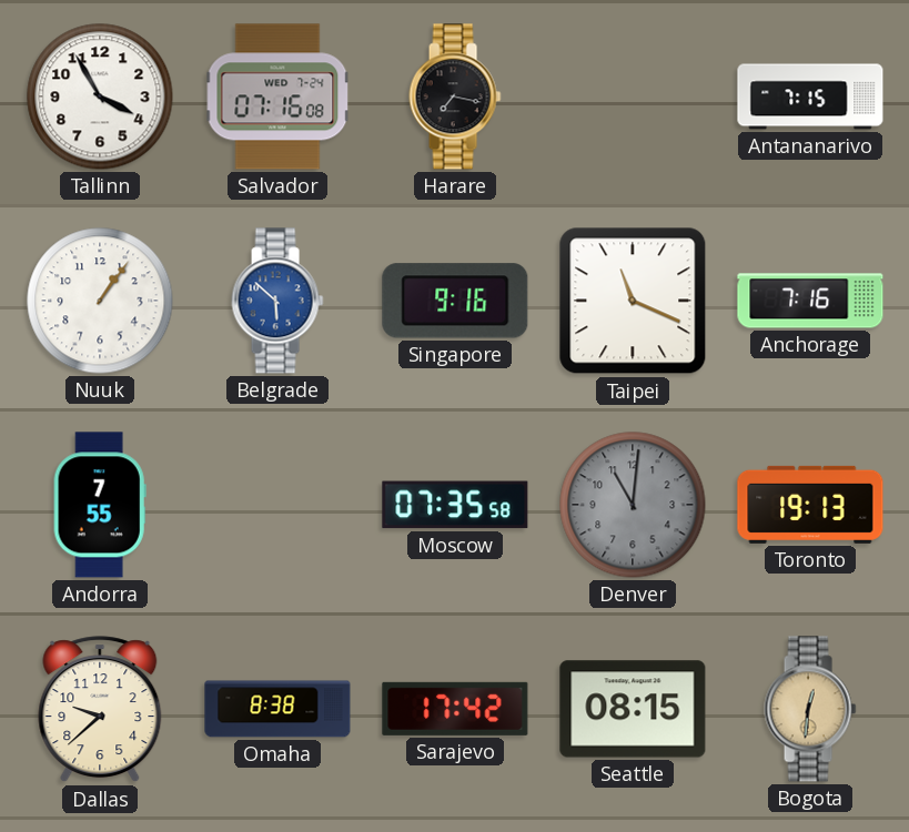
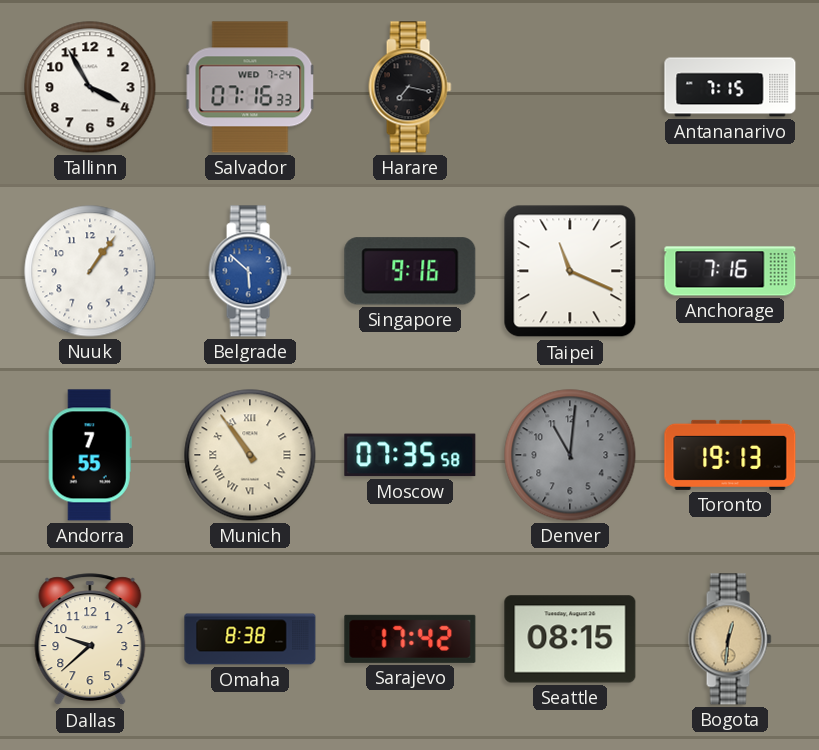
Salvador: 07:16:08 -> 07:16:33 (250, 87)
Munich: none -> 10:54 (250, 455)
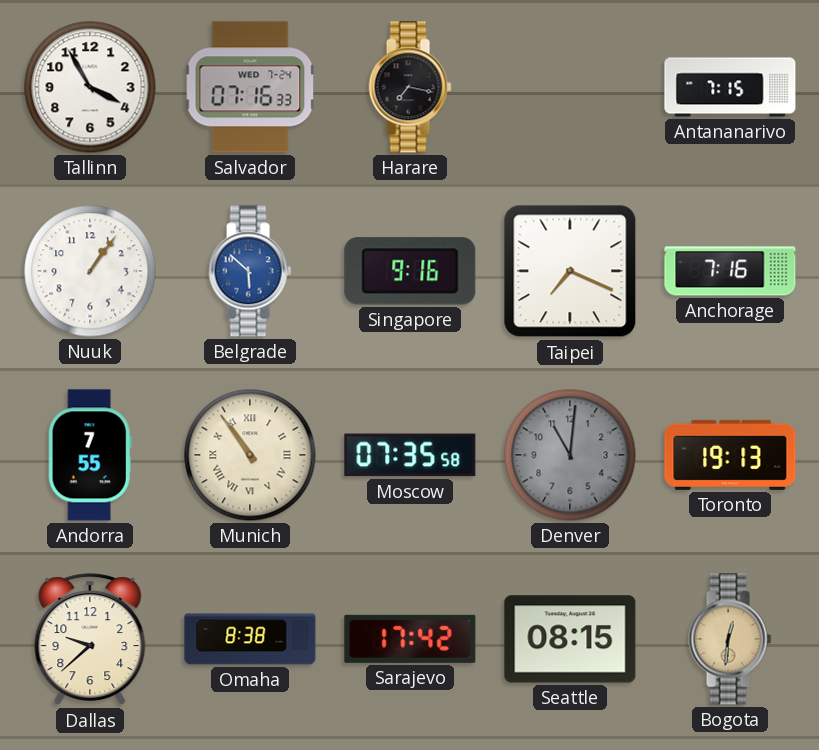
Taipei: 11:19 -> 7:19 (570, 271)
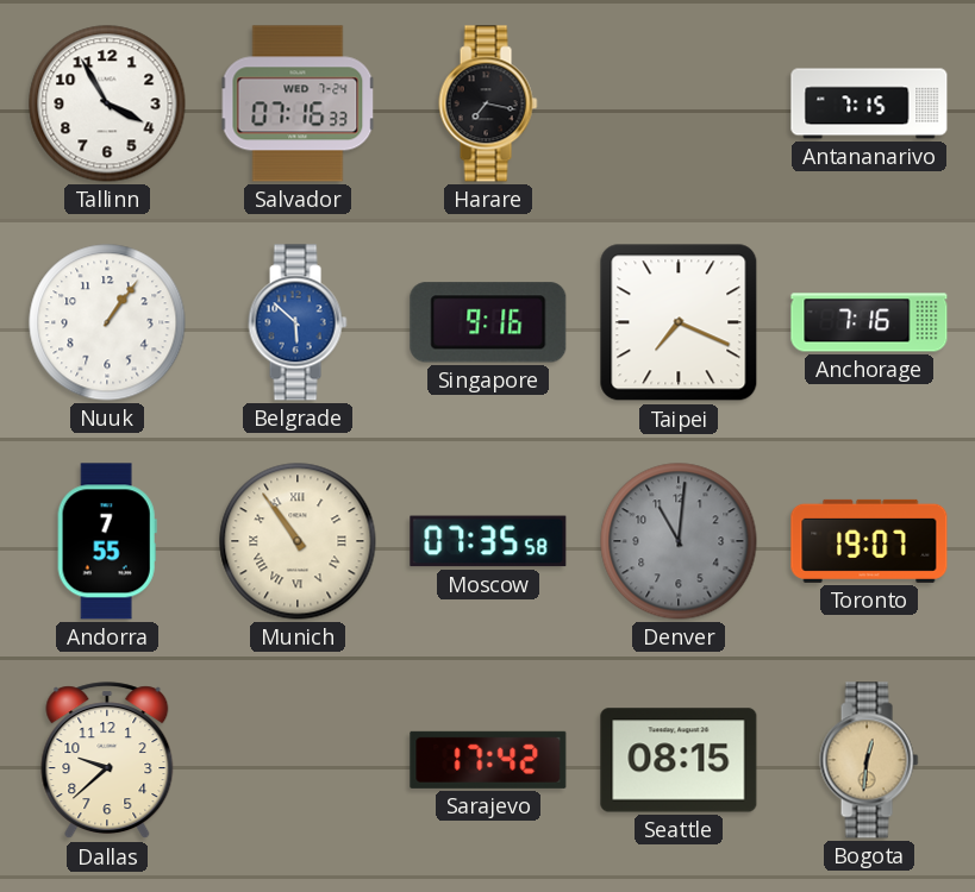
Toronto: 19:13 -> 19:07 (869, 541)
Omaha: 8:38 -> none (250, 639)
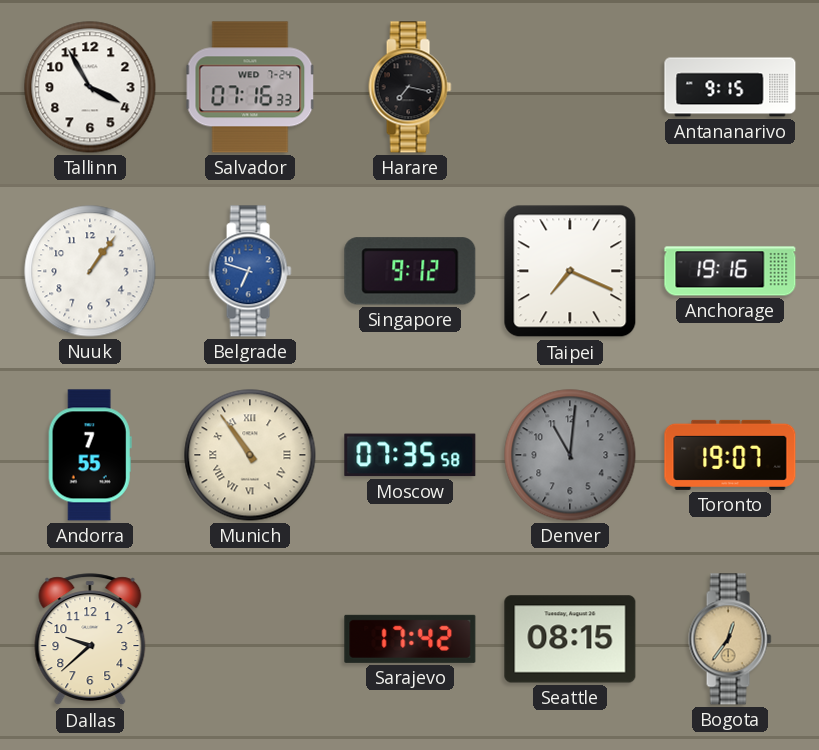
Antananarivo: 7:15 -> 9:15 (730, 87)
Belgrade: 5:52 -> 6:48 (250, 271)
Singapore: 9:16 -> 9:12 (410, 271)
Anchorage: 7:16 -> 19:16 (730, 271)
Bogota: 12:31 -> 12:36 (730, 639)
